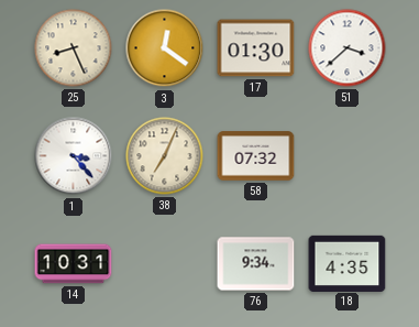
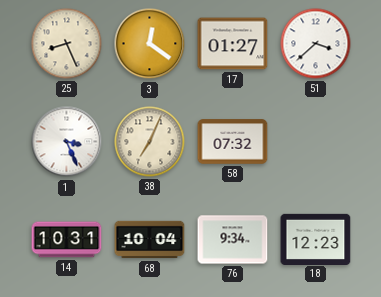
17: 01:30 -> 01:27 (233, 44)
1: 3:23 -> 3:26 (67, 142)
68: none -> 10:04 (150, 240)
18: 4:35 -> 12:23 (316, 239)
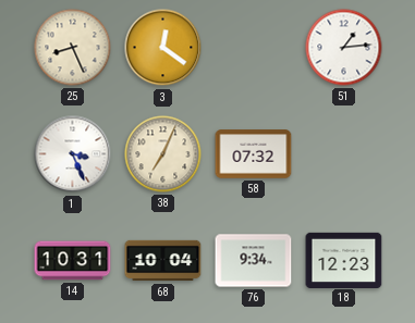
17: 01:27 -> none (233, 44)
51: 3:38 -> 1:14 (344, 48)
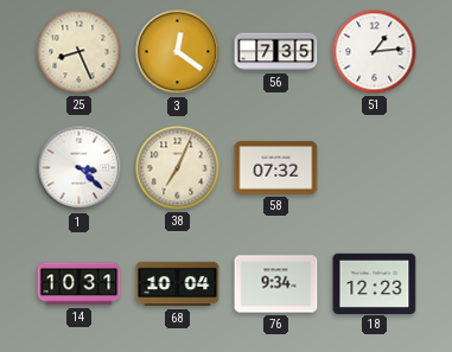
56: none -> 7:35 (276, 52)
1: 3:26 -> 3:22 (79, 168)
